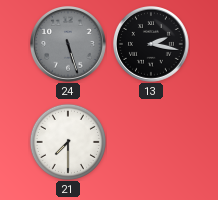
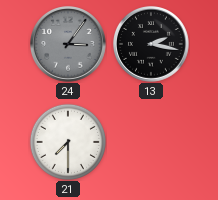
24: 5:27 -> 3:06 (69, 45)
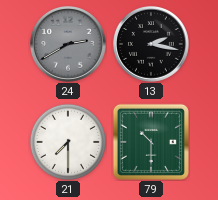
24: 3:06 -> 2:40 (69, 45)
79: none -> 10:30 (151, 142)
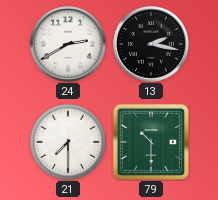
24 dial: grey -> white (69, 45)
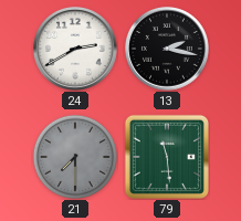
21 dial: white -> grey (74, 156)
79: 10:30 -> 11:29 (167, 157)
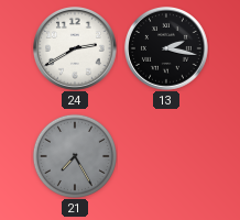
21: 7:30 -> 7:25 (74, 155)
79: 11:29 -> none (167, 157)
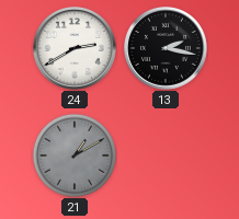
21: 7:25 -> 1:10 (73, 154)
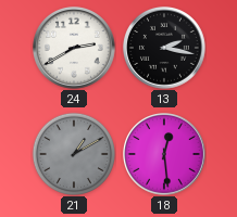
18: none -> 12:29 (165, 155)
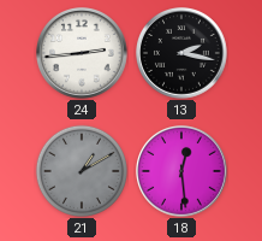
24: 2:40 -> 2:44 (83, 54)
